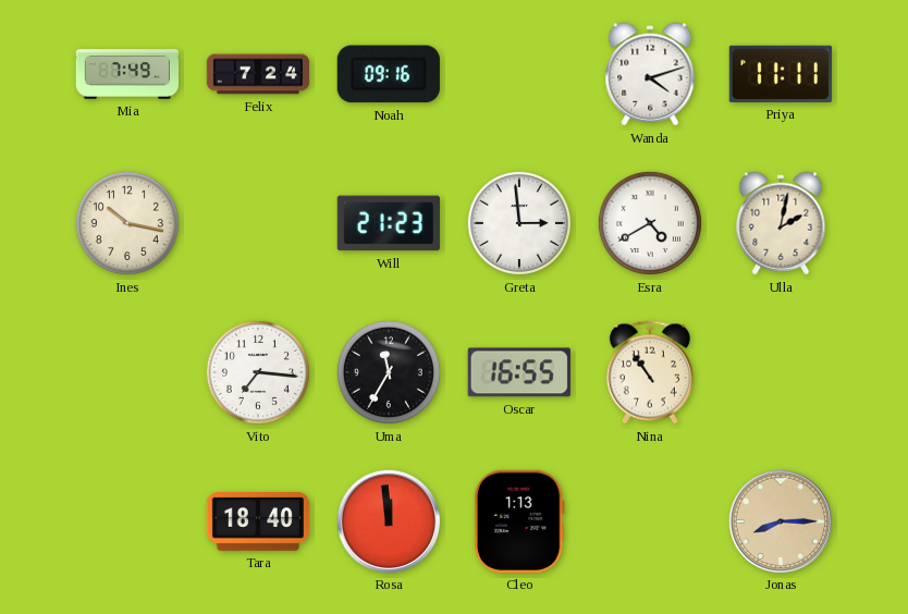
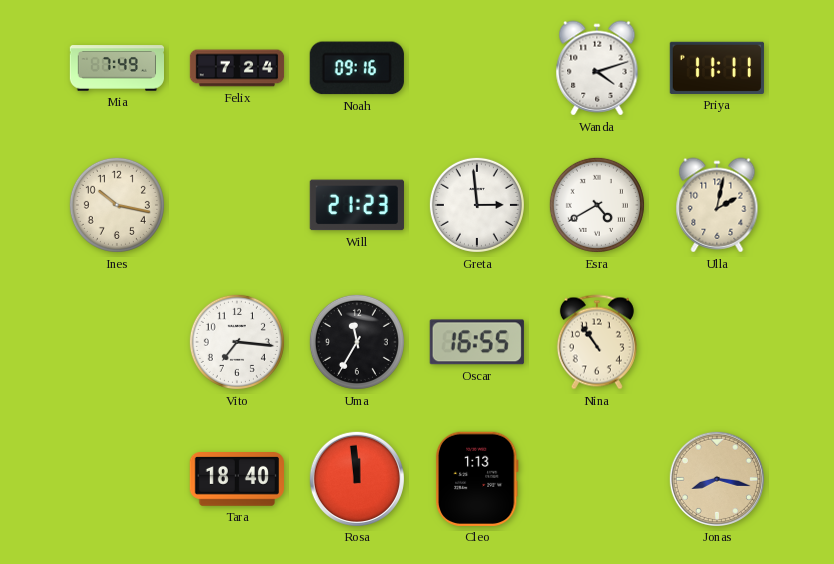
Jonas: 8:15 -> 8:17 (716, 478)
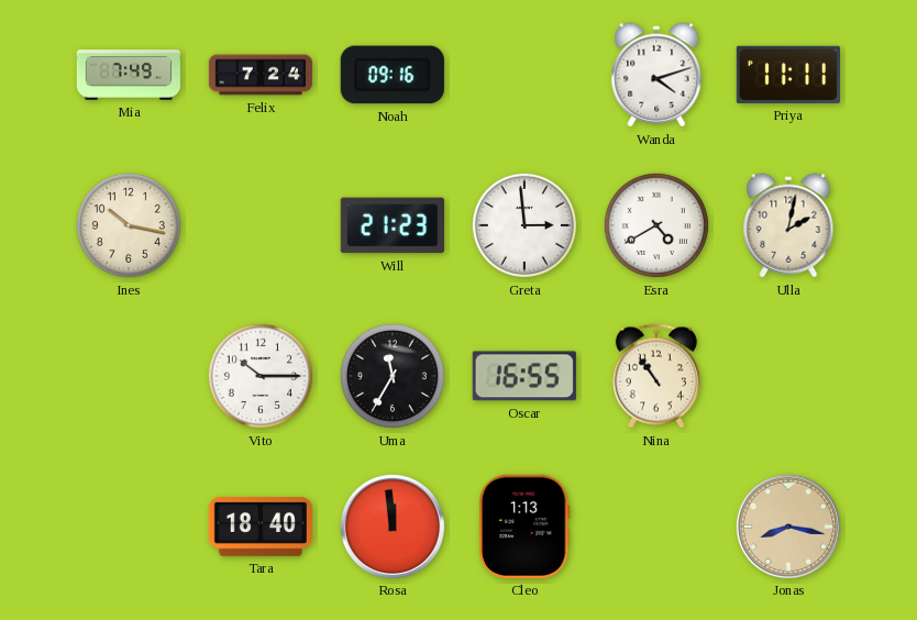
Vito: 7:16 -> 10:15 (261, 376)
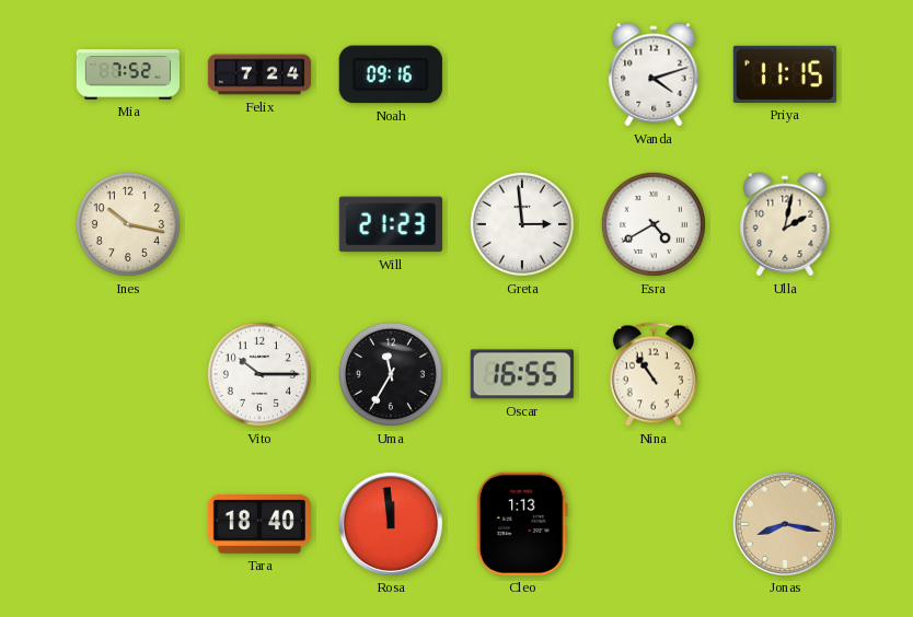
Mia: 7:49 -> 7:52 (127, 74)
Priya: 11:11 -> 11:15 (785, 74)
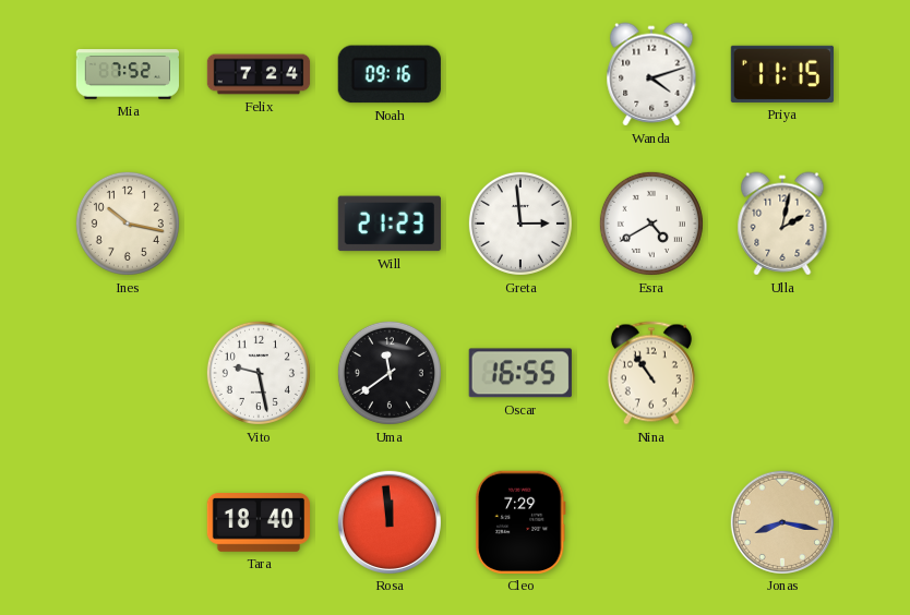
Vito: 10:15 -> 9:28 (259, 373)
Uma: 11:35 -> 11:39 (390, 373)
Cleo: 1:13 -> 7:29 (520, 522)
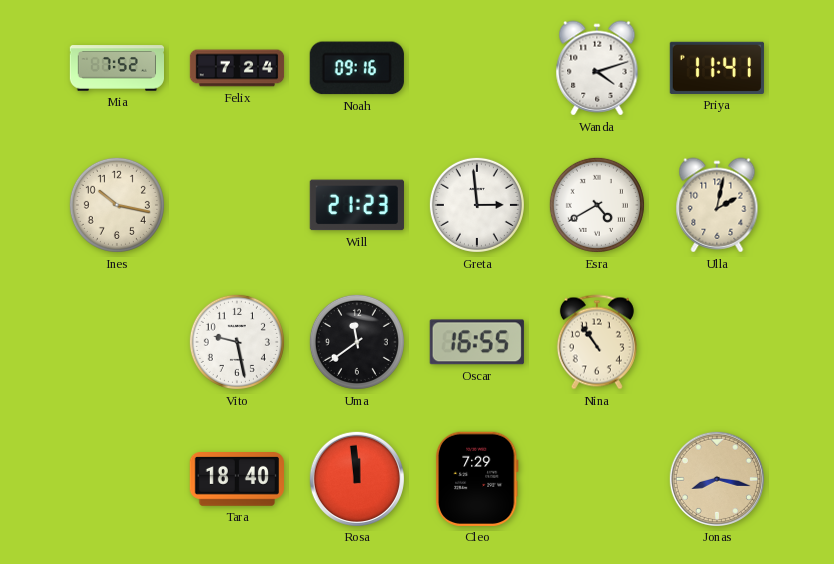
Priya: 11:15 -> 11:41 (717, 68)
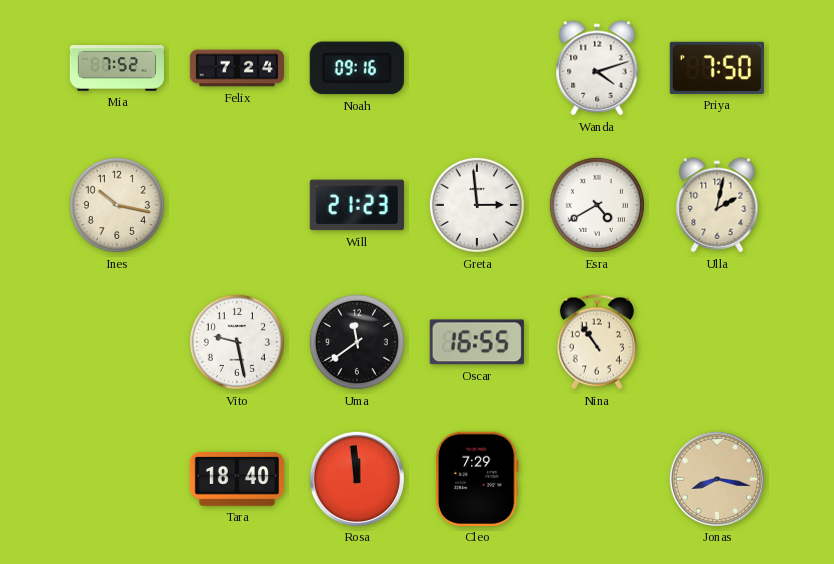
Priya: 11:41 -> 7:50 (717, 68)
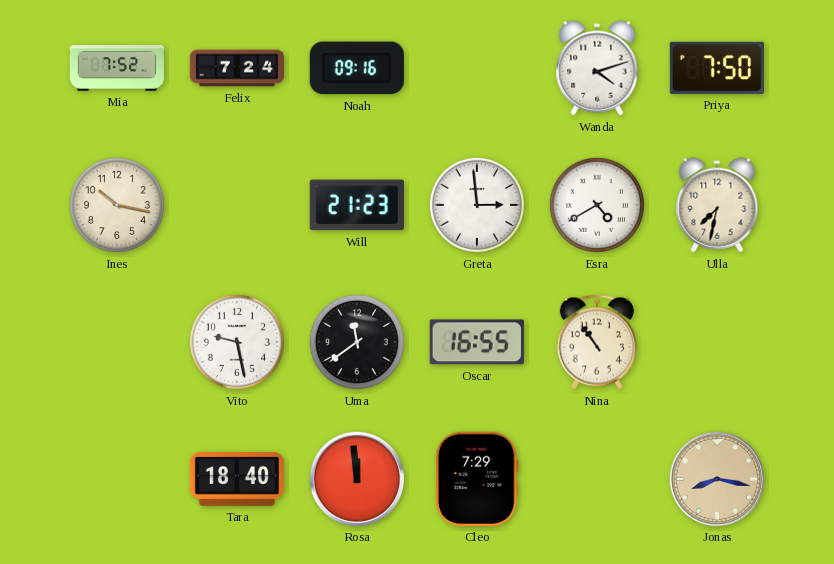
Ulla: 2:02 -> 7:32 (717, 205)
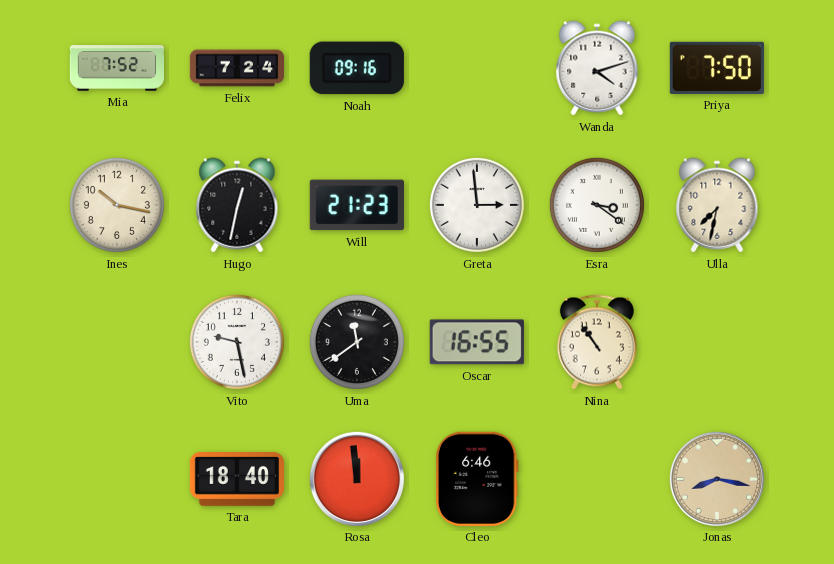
Hugo: none -> 12:32 (237, 205)
Esra: 4:40 -> 3:21 (597, 205)
Cleo: 7:29 -> 6:46 (477, 479)
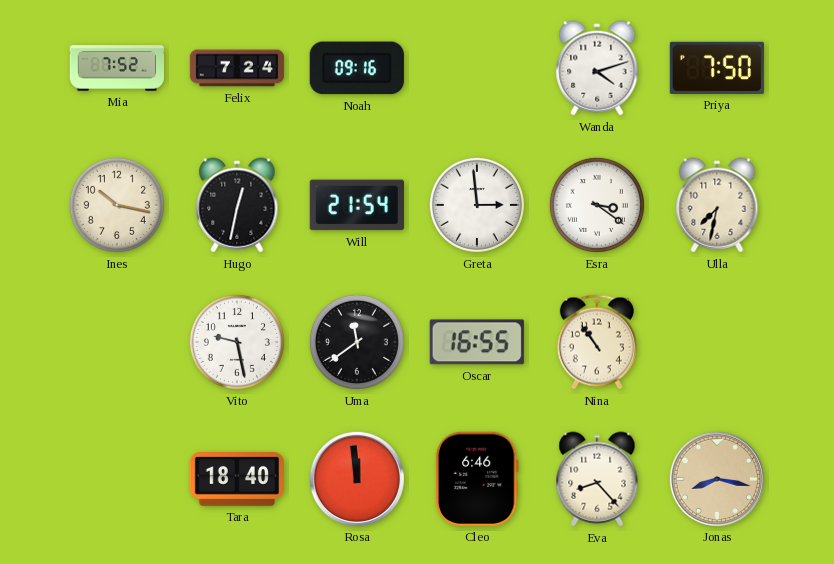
Will: 21:23 -> 21:54 (357, 205)
Eva: none -> 8:23 (597, 479)
